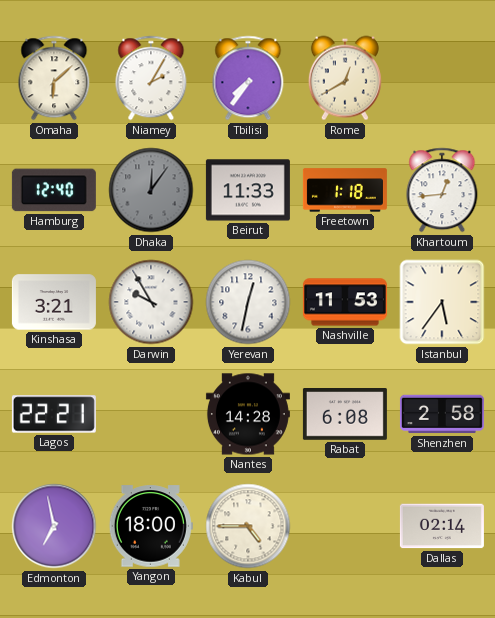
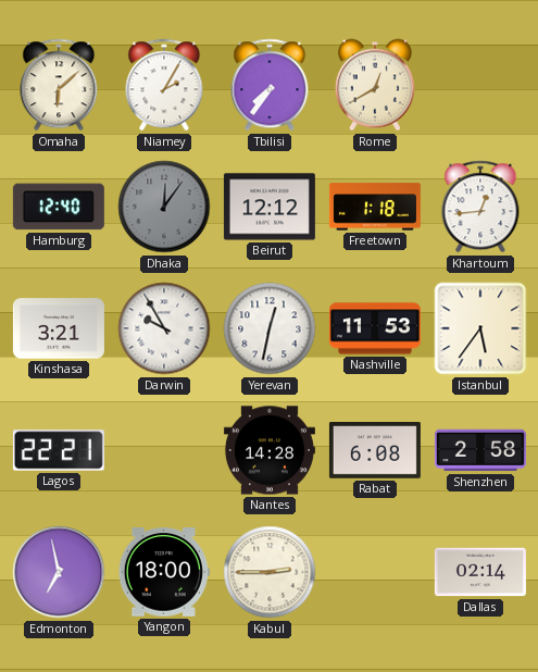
Beirut: 11:33 -> 12:12 (270, 207)
Kabul: 4:45 -> 2:45 (270, 572)
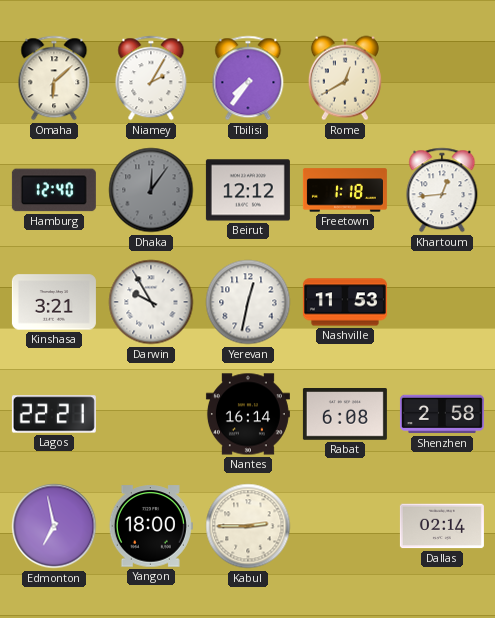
Istanbul: 5:36 -> none (480, 328)
Nantes: 14:28 -> 16:14 (248, 414)
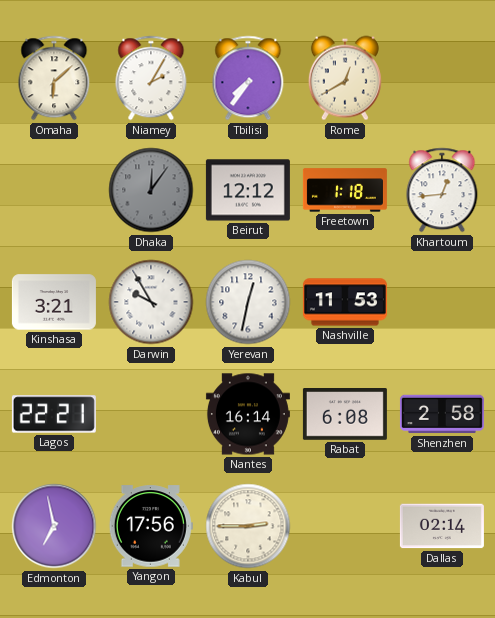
Hamburg: 12:40 -> none (54, 190)
Yangon: 18:00 -> 17:56 (151, 526)
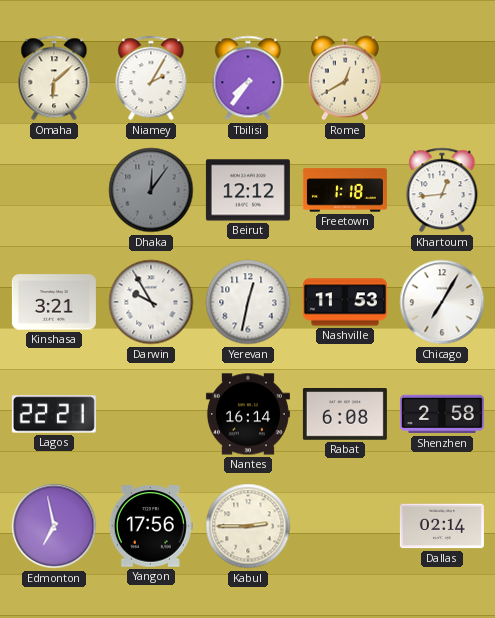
Chicago: none -> 7:05 (442, 302)
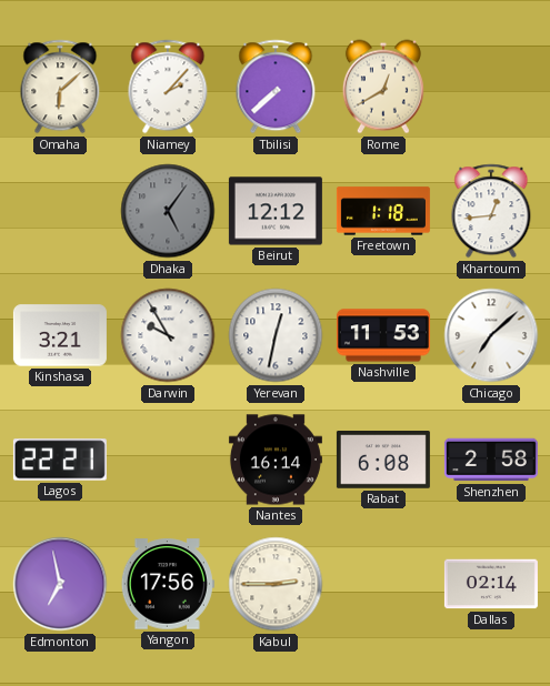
Niamey: 2:05 -> 2:07 (168, 87)
Tbilisi: 7:36 -> 7:38 (276, 87)
Dhaka: 12:06 -> 5:06 (168, 211)
Chicago: 7:05 -> 7:08 (491, 335)
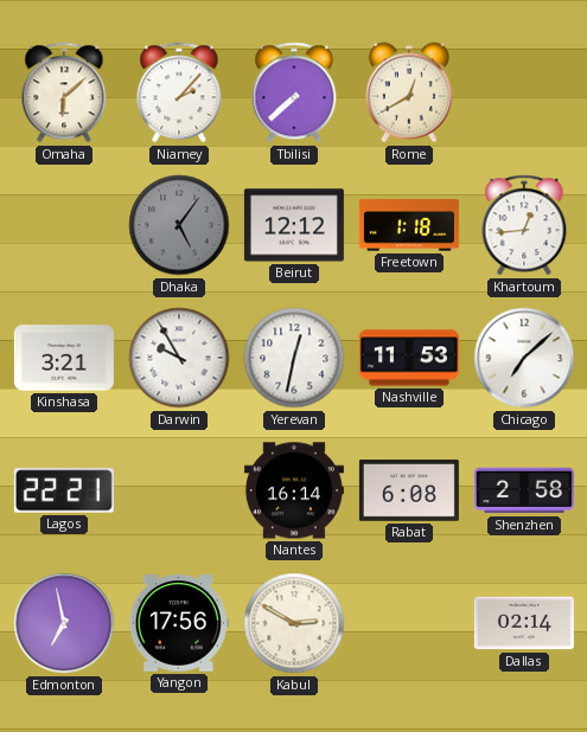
Kabul: 2:45 -> 2:50 (294, 623)
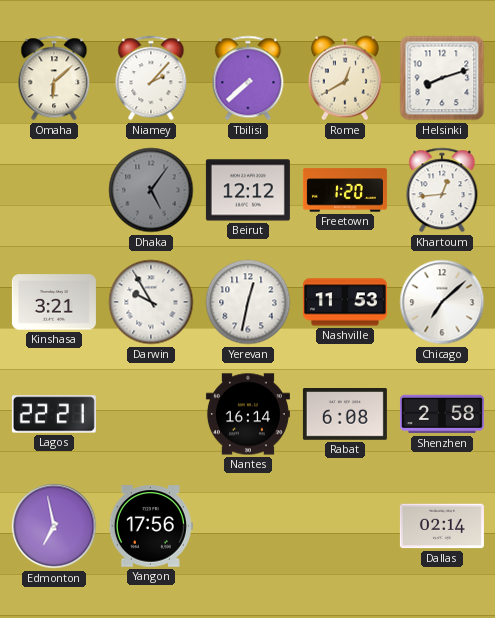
Helsinki: none -> 8:12 (442, 78)
Freetown: 1:18 -> 1:20 (345, 190)
Kabul: 2:50 -> none (294, 623)
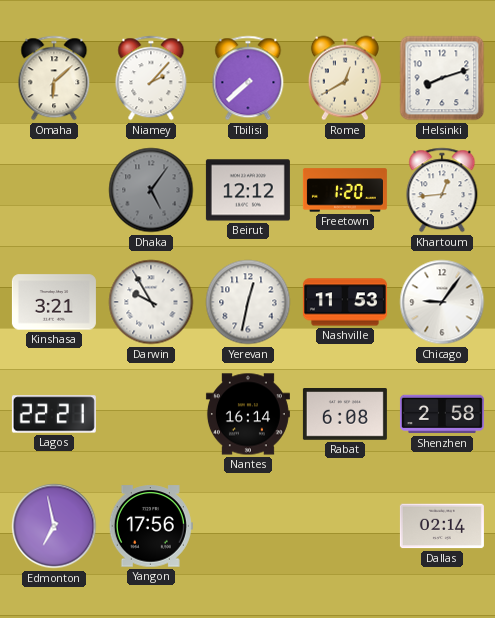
Chicago: 7:08 -> 9:06 (442, 302)
